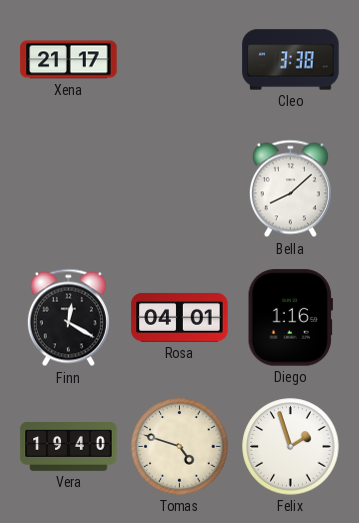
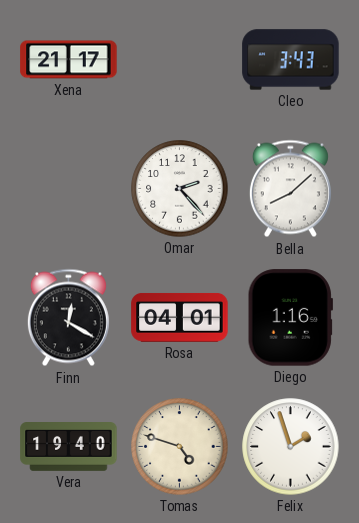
Cleo: 3:38 -> 3:43 (291, 60)
Omar: none -> 2:23 (180, 189)
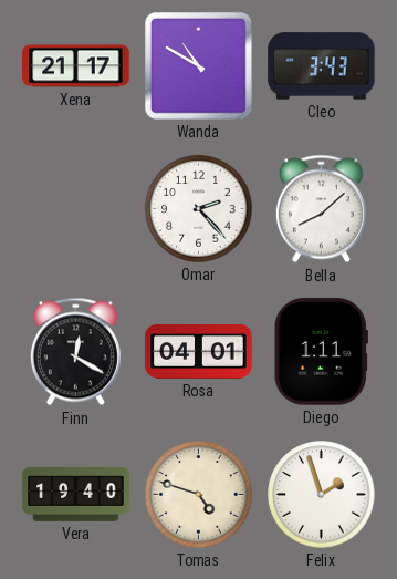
Wanda: none -> 10:50 (198, 65)
Diego: 1:16 -> 1:11 (321, 352)
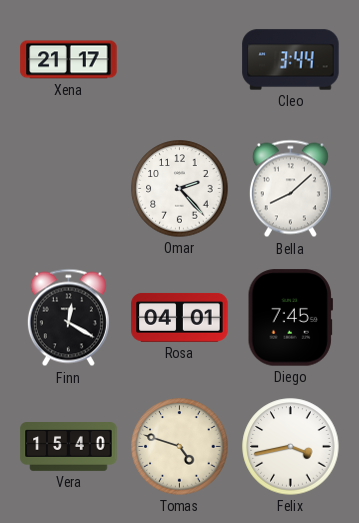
Wanda: 10:50 -> none (198, 65)
Cleo: 3:43 -> 3:44 (291, 60)
Diego: 1:11 -> 7:45 (290, 318)
Vera: 19:40 -> 15:40 (69, 447)
Felix: 1:57 -> 3:43 (291, 447)
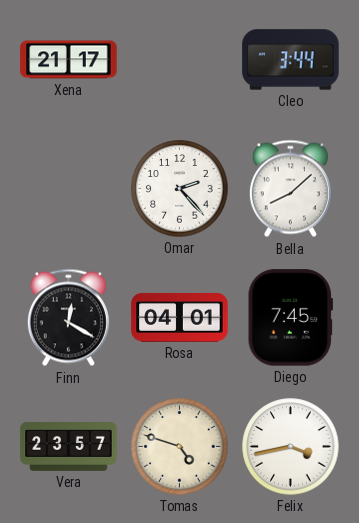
Vera: 15:40 -> 23:57 (69, 447)
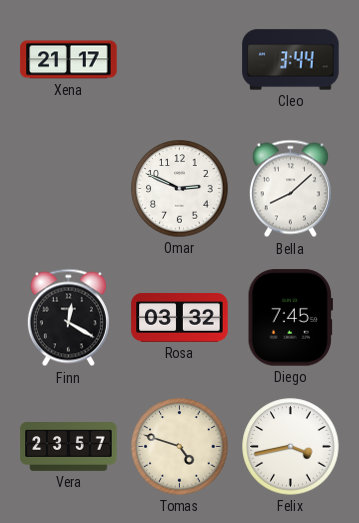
Omar: 2:23 -> 2:49 (180, 189)
Rosa: 04:01 -> 03:32 (180, 317)
